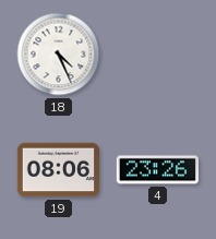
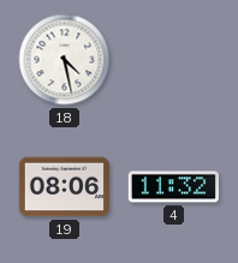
18: 4:26 -> 4:28 (65, 60)
4: 23:26 -> 11:32 (173, 187)
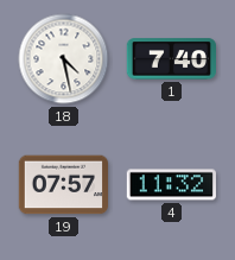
1: none -> 7:40 (171, 59)
19: 08:06 -> 07:57 (63, 185)
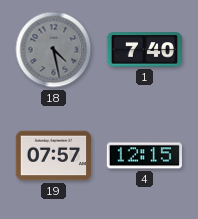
18 dial: white -> grey (54, 50)
4: 11:32 -> 12:15 (144, 156)
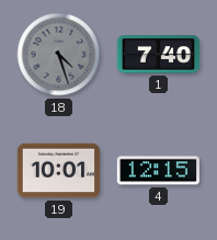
18: 4:28 -> 4:27 (59, 55)
19: 07:57 -> 10:01 (58, 171)
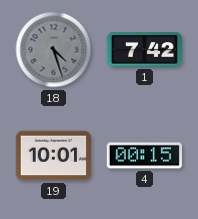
1: 7:40 -> 7:42 (144, 50)
4: 12:15 -> 00:15 (144, 156)
